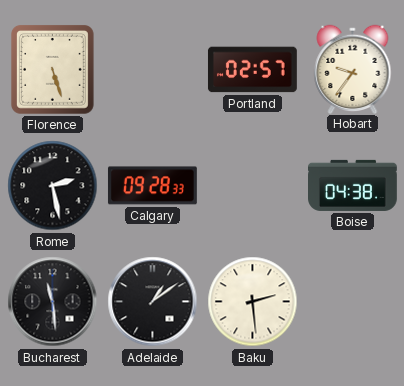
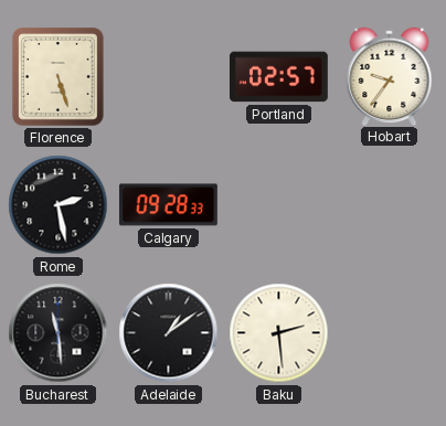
Boise: 04:38 -> none (353, 185)
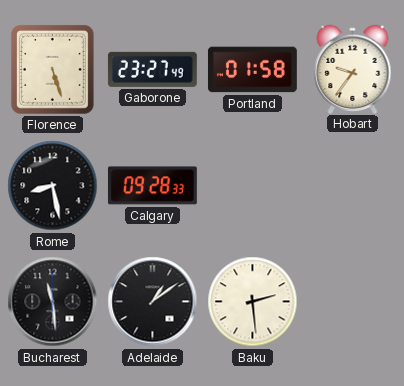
Gaborone: none -> 23:27 (152, 69)
Portland: 02:57 -> 01:58 (253, 70)
Rome: 2:28 -> 8:28 (53, 186)
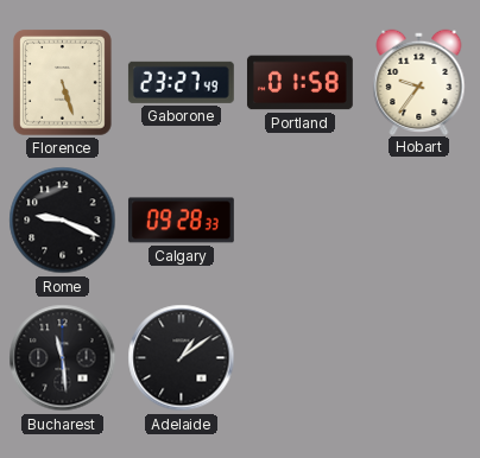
Rome: 8:28 -> 9:19 (63, 221)
Baku: 2:29 -> none (253, 302)
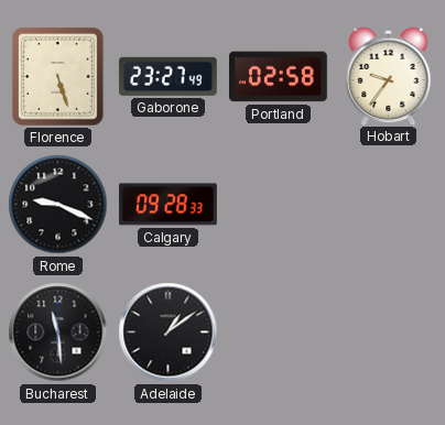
Portland: 01:58 -> 02:58 (279, 77)
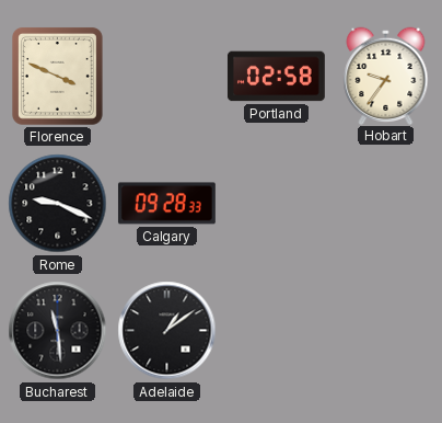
Florence: 5:27 -> 3:49 (57, 76)
Gaborone: 23:27 -> none (167, 76)
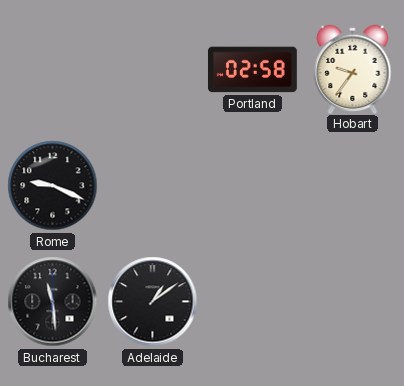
Florence: 3:49 -> none (57, 76)
Calgary: 09:28 -> none (166, 204)
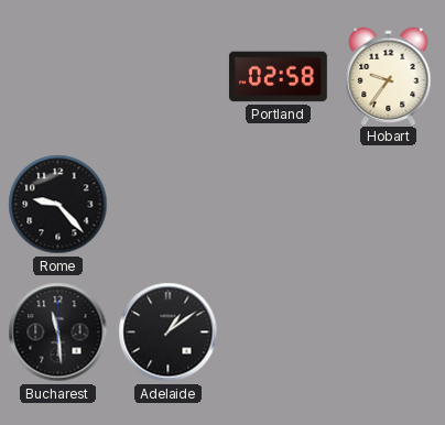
Rome: 9:19 -> 9:23 (58, 205)
